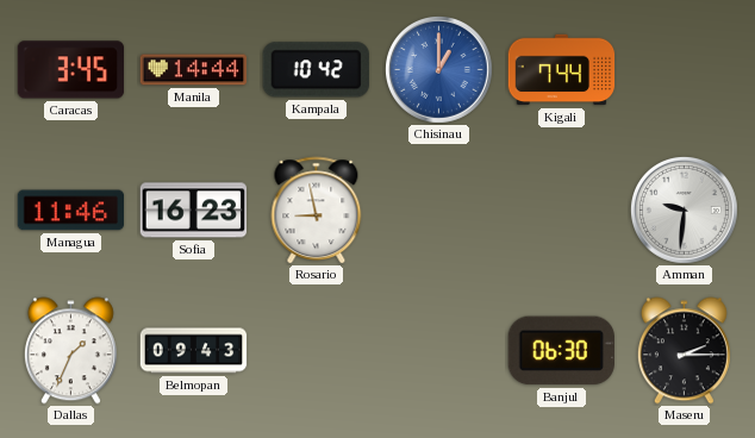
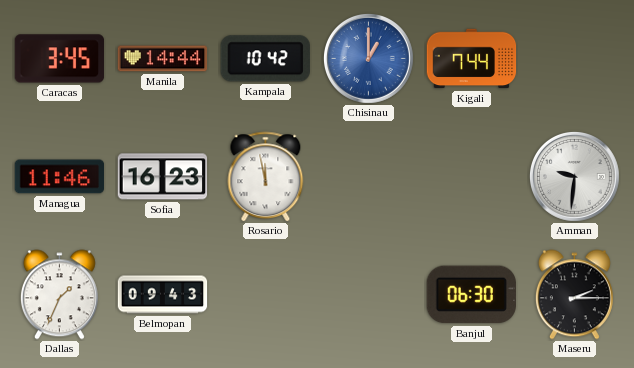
Rosario: 8:58 -> 11:58 (266, 177)
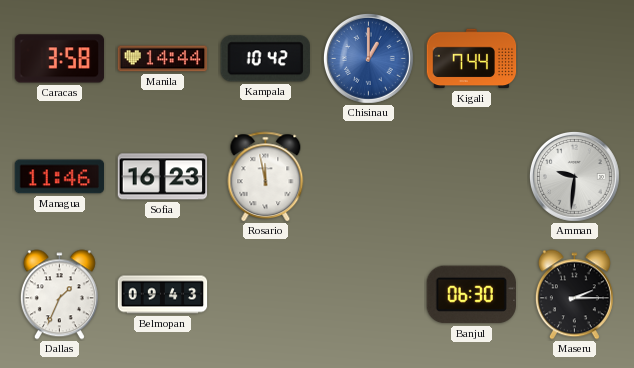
Caracas: 3:45 -> 3:58 (60, 59)
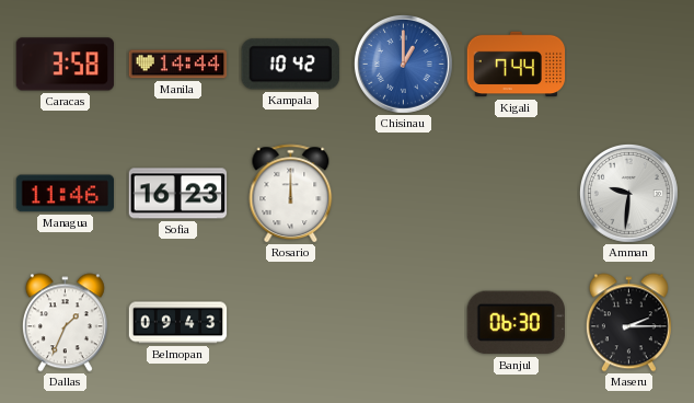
Rosario: 11:58 -> 12:00 (291, 194)
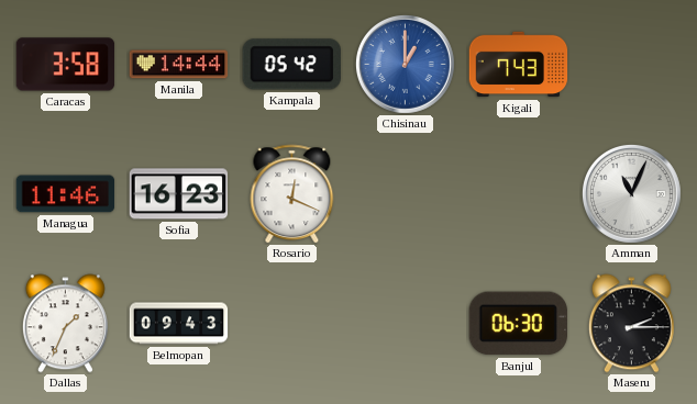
Kampala: 10:42 -> 05:42 (291, 65)
Kigali: 7:44 -> 7:43 (519, 65)
Rosario: 12:00 -> 12:19 (292, 194)
Amman: 9:31 -> 11:04 (631, 193)
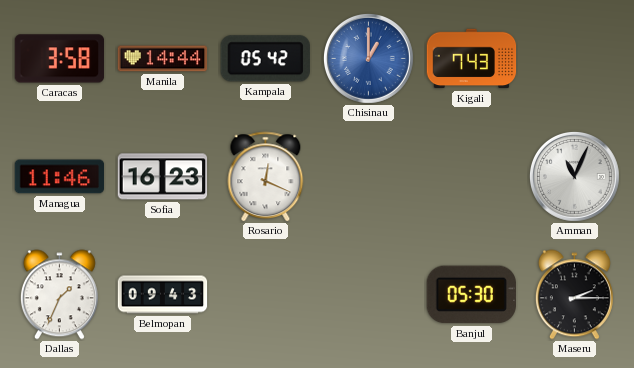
Banjul: 06:30 -> 05:30 (471, 295)
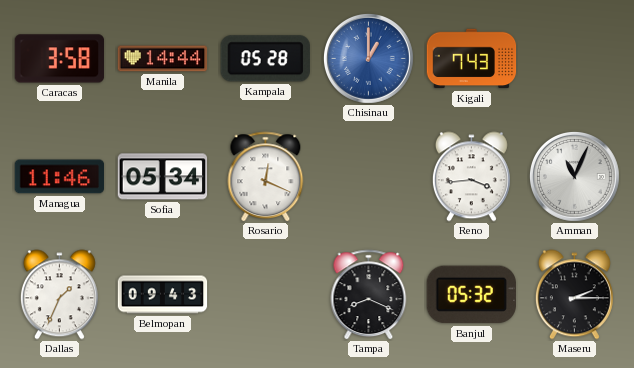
Kampala: 05:42 -> 05:28 (265, 59)
Sofia: 16:23 -> 05:34 (163, 177)
Reno: none -> 3:44 (471, 177)
Tampa: none -> 8:19 (369, 295)
Banjul: 05:30 -> 05:32 (471, 295)
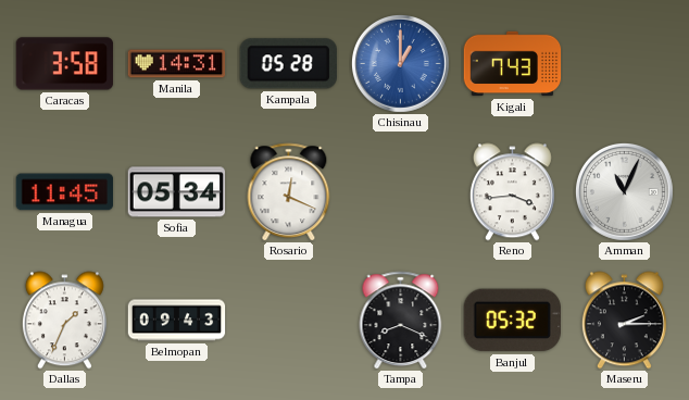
Manila: 14:44 -> 14:31 (177, 64)
Managua: 11:46 -> 11:45 (65, 192)
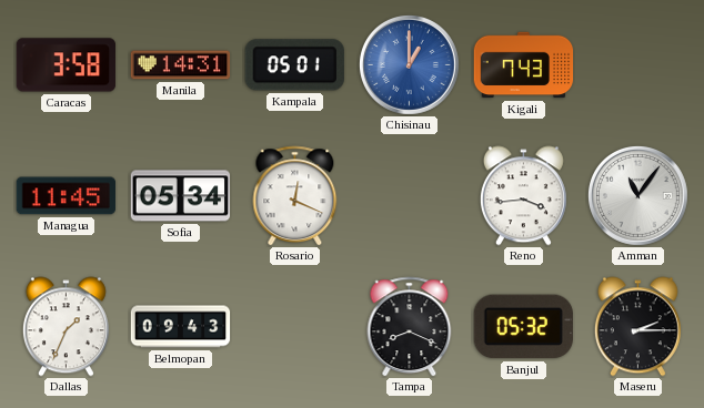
Kampala: 05:28 -> 05:01 (294, 65)
Amman: 11:04 -> 11:06 (637, 195)
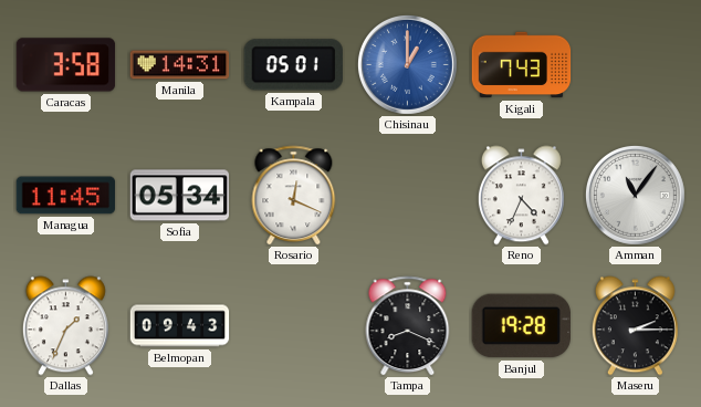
Reno: 3:44 -> 4:34 (521, 196)
Banjul: 05:32 -> 19:28 (521, 326)
